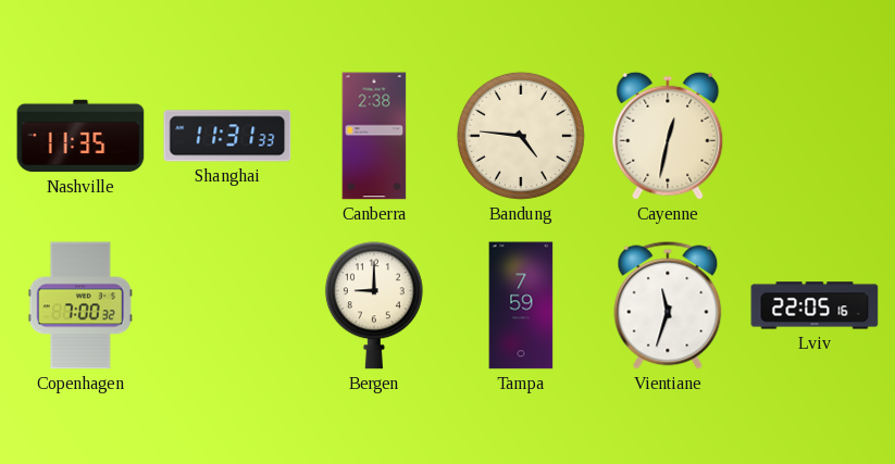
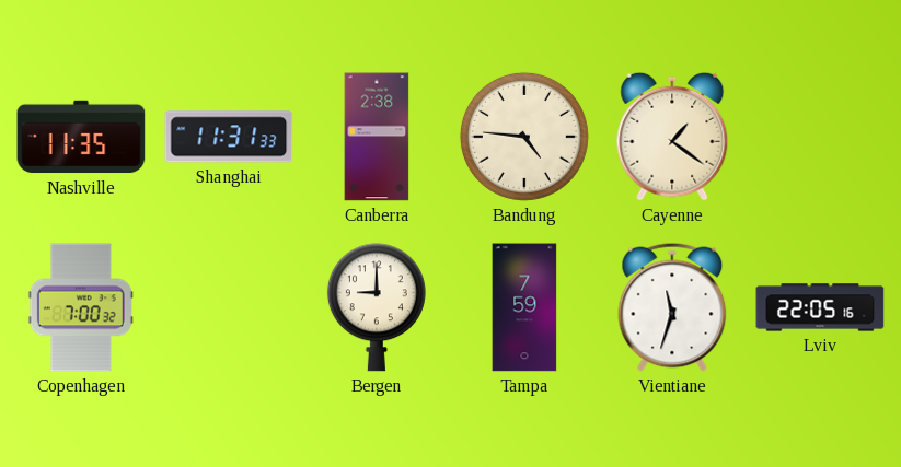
Cayenne: 12:32 -> 1:21 (672, 137)
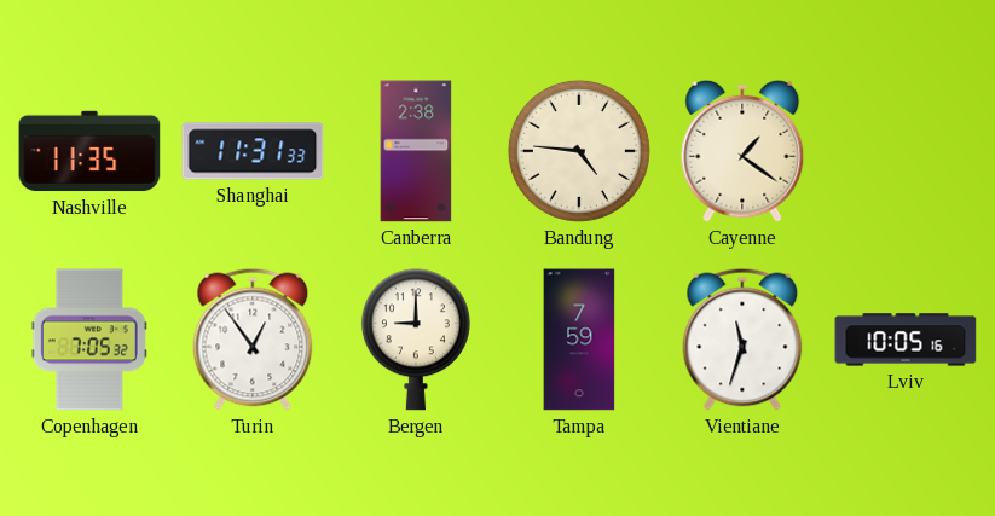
Copenhagen: 7:00 -> 7:05 (89, 340)
Turin: none -> 12:54 (253, 340)
Lviv: 22:05 -> 10:05 (906, 340)
